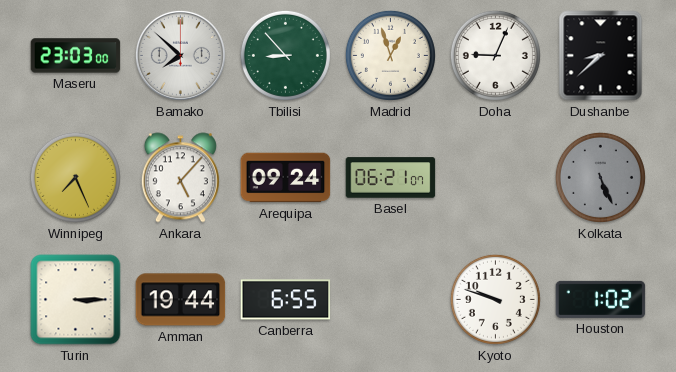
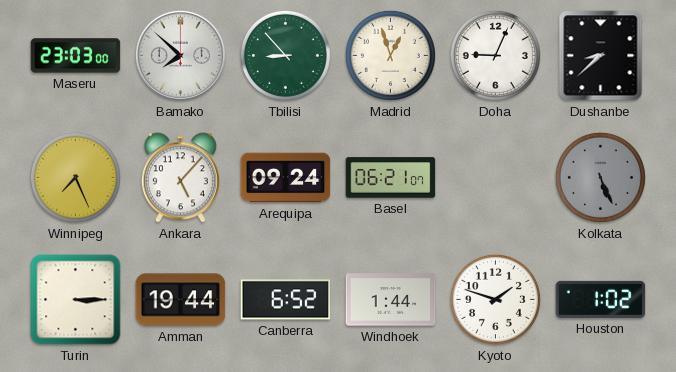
Canberra: 6:55 -> 6:52 (286, 300)
Windhoek: none -> 1:44 (391, 300)
Kyoto: 9:48 -> 1:48 (495, 299)
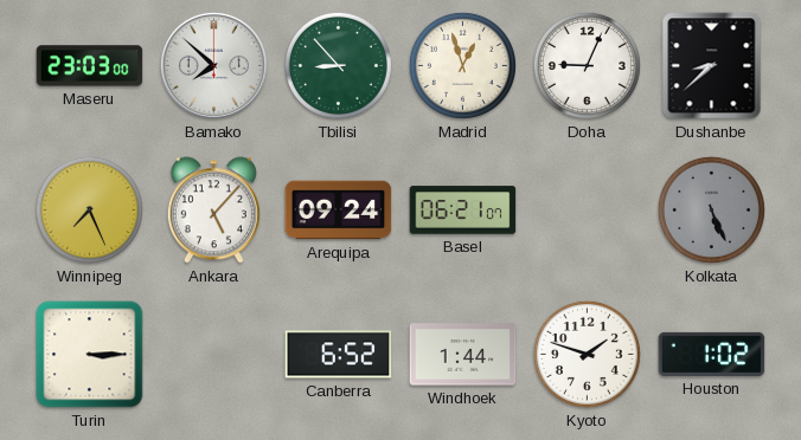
Amman: 19:44 -> none (181, 300)
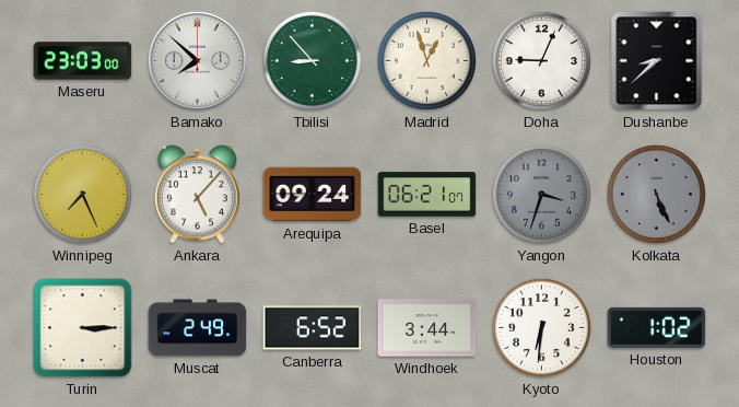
Yangon: none -> 3:33 (541, 194)
Muscat: none -> 2:49 (198, 328)
Windhoek: 1:44 -> 3:44 (427, 328)
Kyoto: 1:48 -> 6:31 (541, 327)
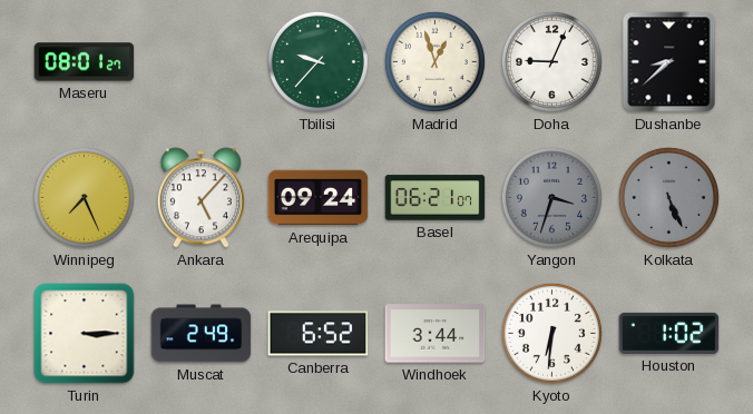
Maseru: 23:03 -> 08:01 (85, 62)
Bamako: 7:52 -> none (197, 60)
Tbilisi: 8:53 -> 9:37 (317, 61)
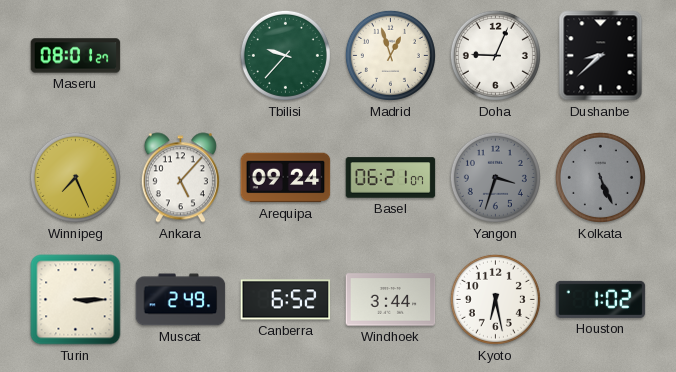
Kyoto: 6:31 -> 6:28 (495, 299)
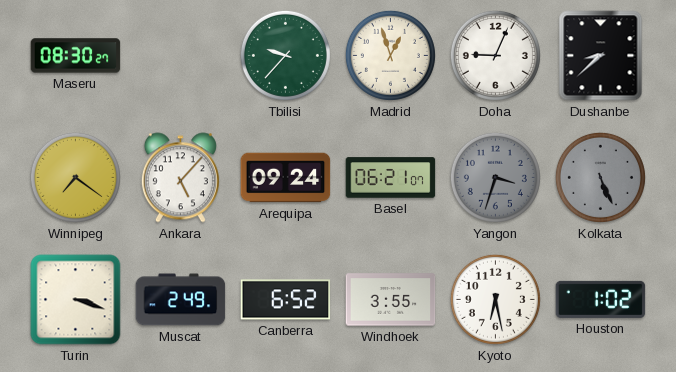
Maseru: 08:01 -> 08:30 (76, 56)
Winnipeg: 7:26 -> 7:21 (75, 177)
Turin: 3:15 -> 3:18 (76, 300)
Windhoek: 3:44 -> 3:55 (391, 300)
